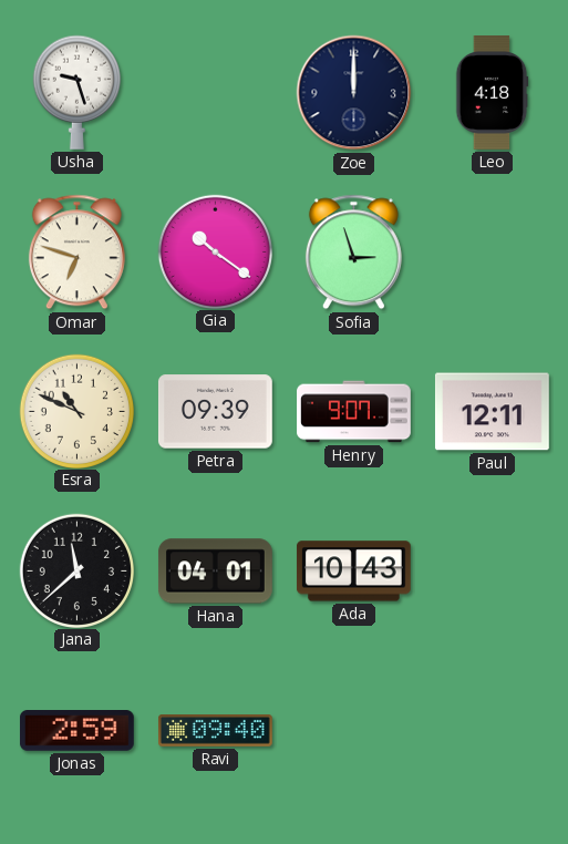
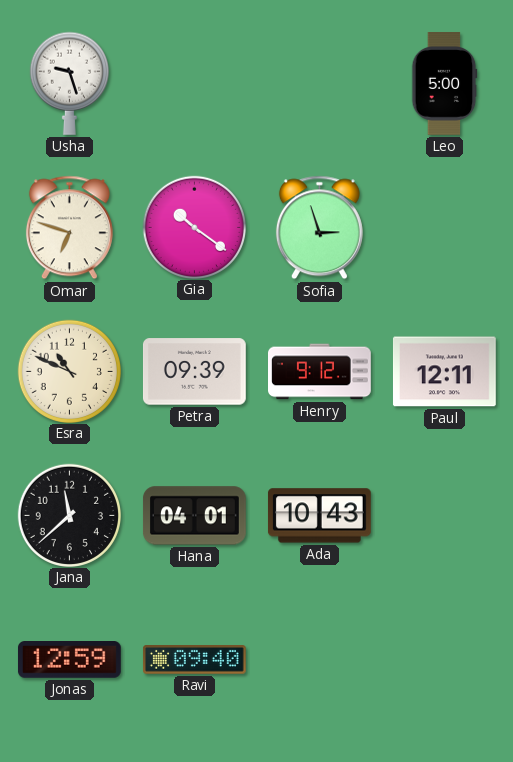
Zoe: 12:00 -> none (354, 93)
Leo: 4:18 -> 5:00 (444, 84)
Henry: 9:07 -> 9:12 (320, 372)
Jonas: 2:59 -> 12:59 (69, 660)
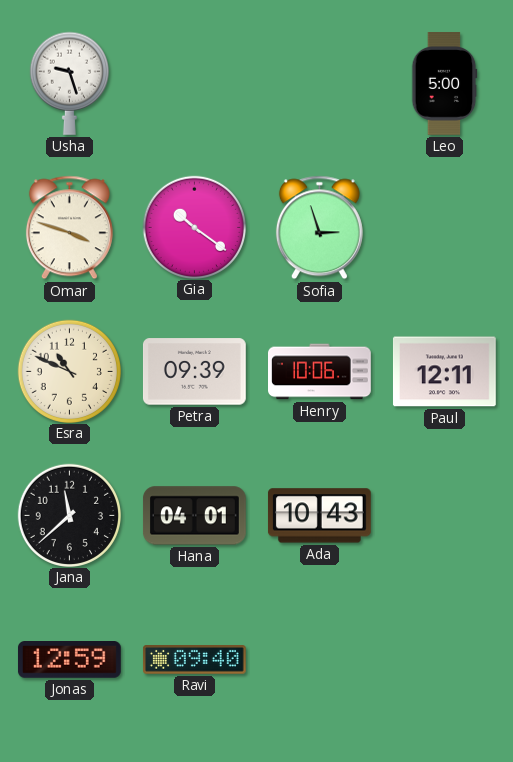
Omar: 6:48 -> 3:48 (69, 228)
Henry: 9:12 -> 10:06 (320, 372)
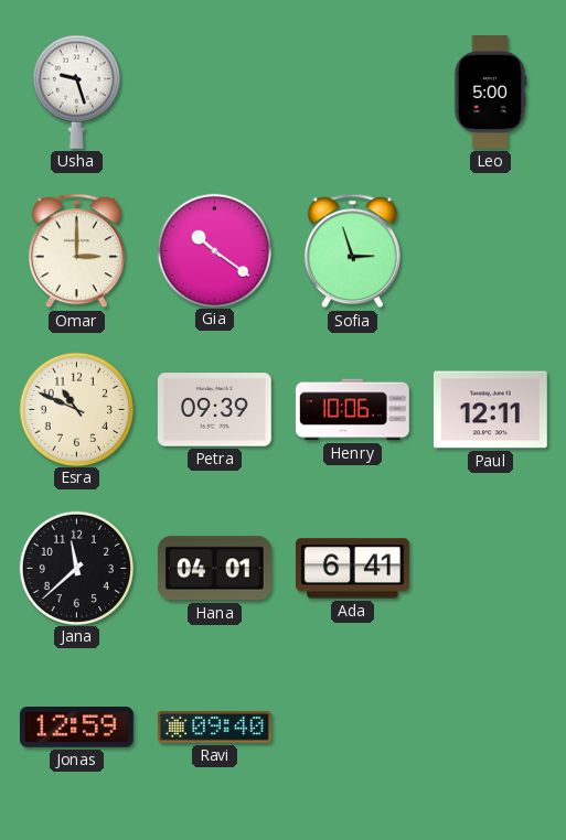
Omar: 3:48 -> 3:00 (76, 251)
Ada: 10:43 -> 6:41 (352, 569)
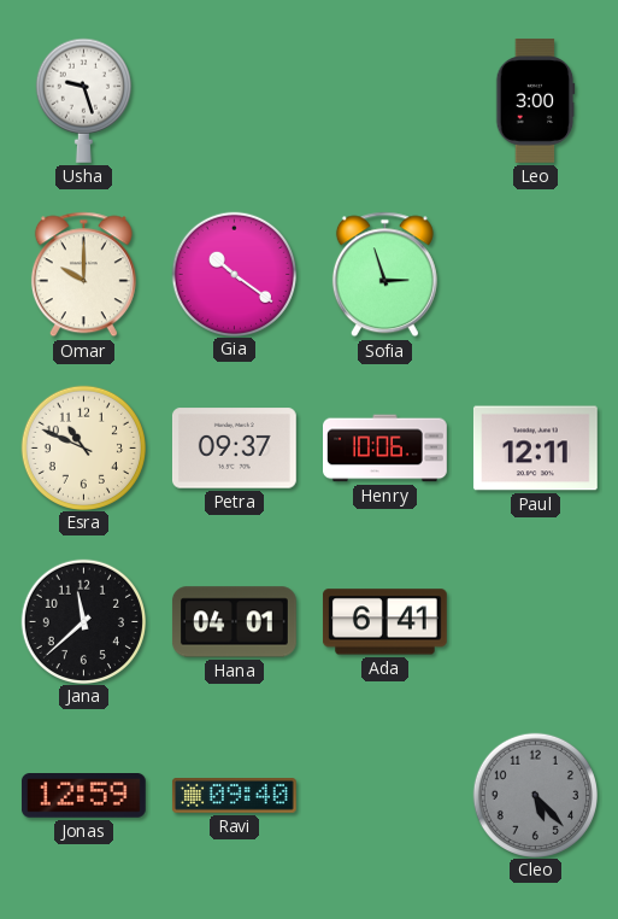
Leo: 5:00 -> 3:00 (535, 101)
Omar: 3:00 -> 10:00 (83, 275)
Petra: 09:39 -> 09:37 (234, 449)
Cleo: none -> 5:23 (535, 795)
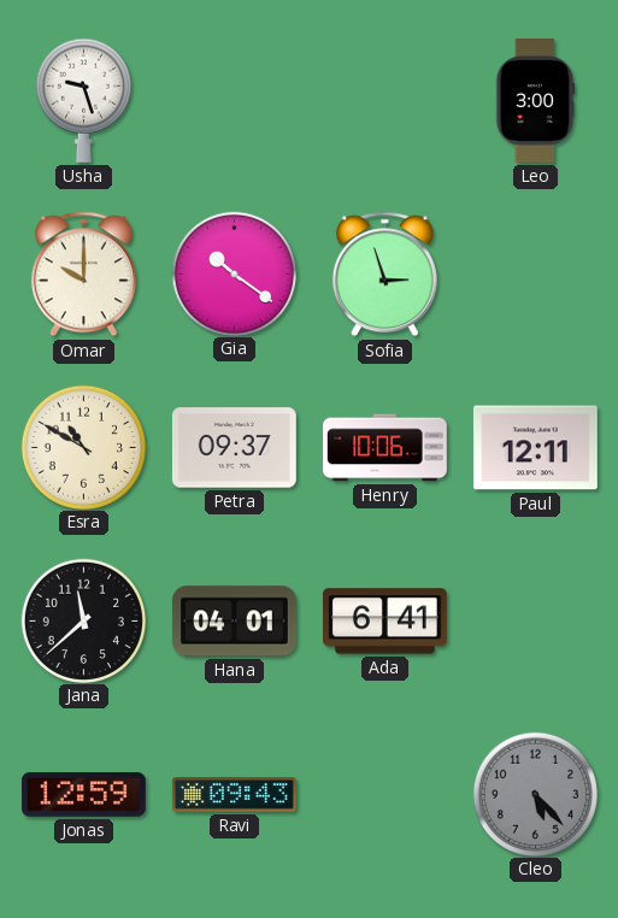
Esra: 10:49 -> 10:50 (83, 447)
Ravi: 09:40 -> 09:43 (235, 795)
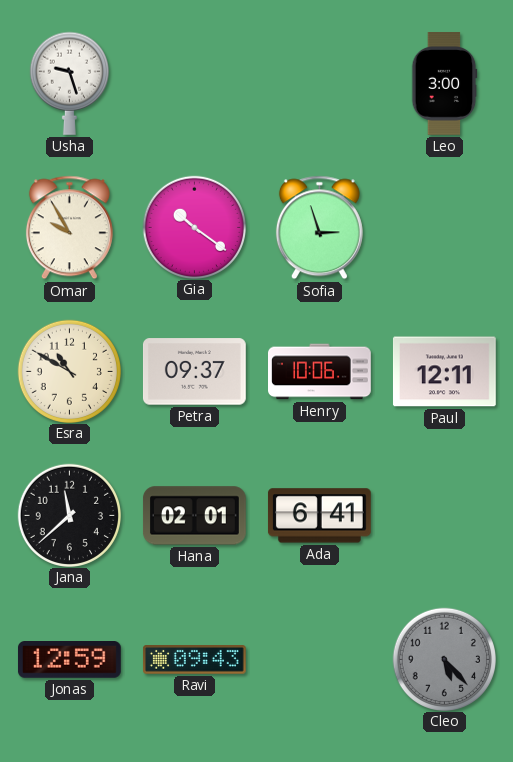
Omar: 10:00 -> 9:55 (69, 228)
Hana: 04:01 -> 02:01 (194, 516)
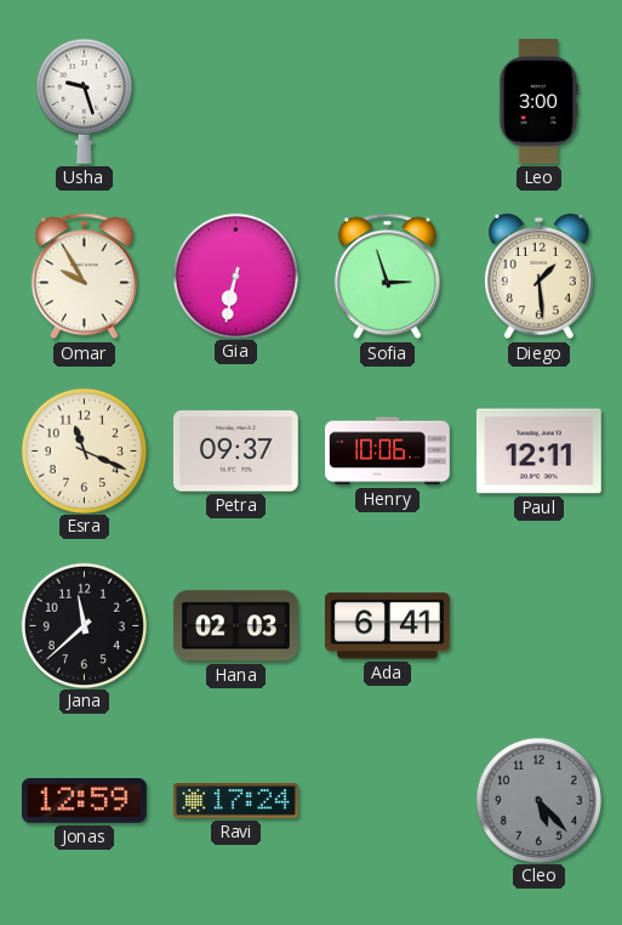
Gia: 10:21 -> 6:32 (235, 276)
Diego: none -> 1:29 (540, 277)
Esra: 10:50 -> 11:19 (84, 450)
Hana: 02:01 -> 02:03 (235, 626)
Ravi: 09:43 -> 17:24 (236, 801)
